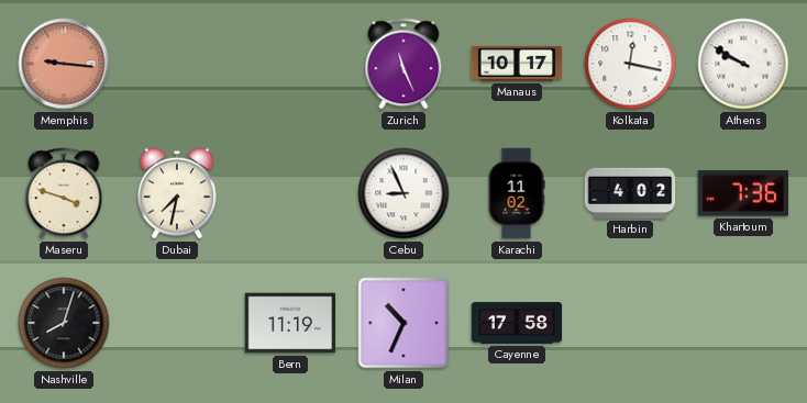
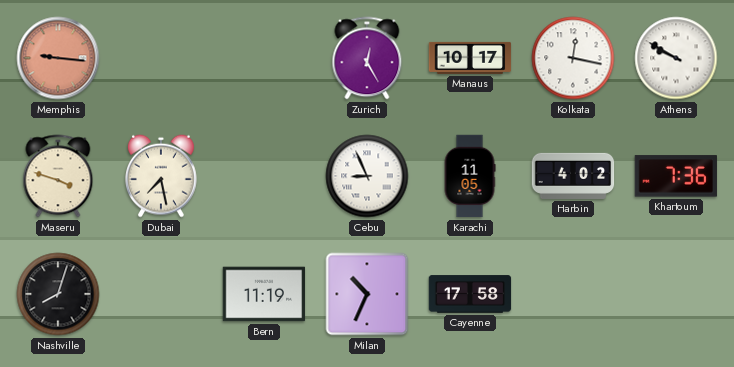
Zurich: 11:26 -> 12:25 (367, 58)
Dubai: 7:32 -> 7:28 (162, 176)
Karachi: 11:02 -> 11:05 (470, 176)
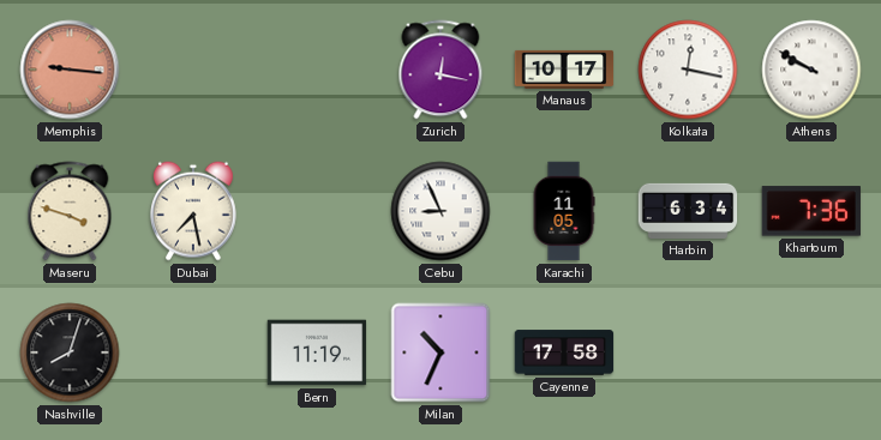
Zurich: 12:25 -> 12:17 (440, 70)
Harbin: 4:02 -> 6:34 (688, 211)
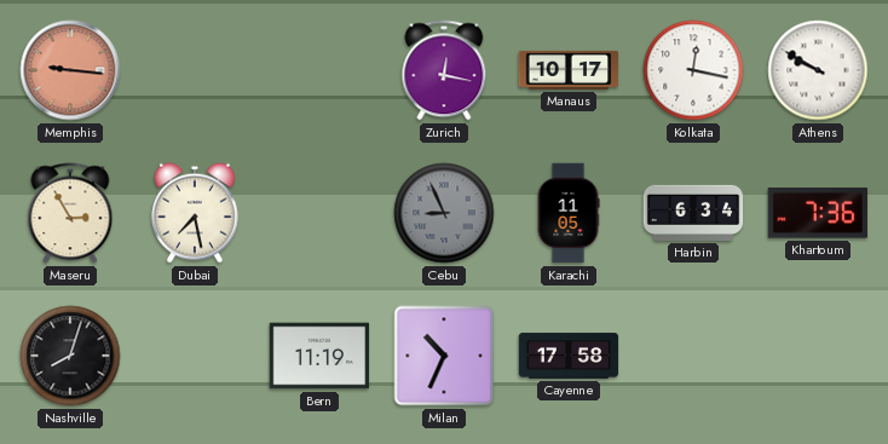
Maseru: 3:48 -> 2:55 (70, 213)
Cebu dial: white -> grey (444, 213)
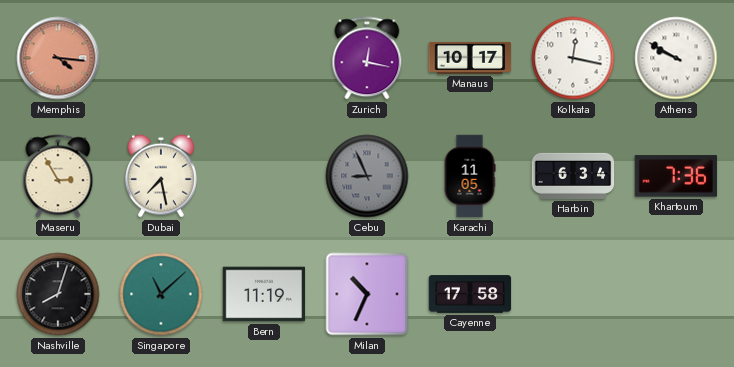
Memphis: 9:16 -> 4:16 (58, 58)
Singapore: none -> 11:08 (161, 294)
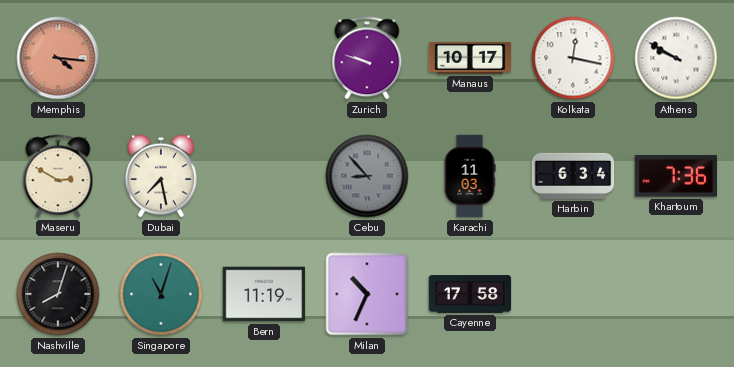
Zurich: 12:17 -> 9:48 (367, 58)
Maseru: 2:55 -> 2:50 (58, 176)
Cebu: 8:56 -> 8:53 (367, 176)
Karachi: 11:05 -> 11:03 (470, 176)
Singapore: 11:08 -> 11:03 (161, 294)
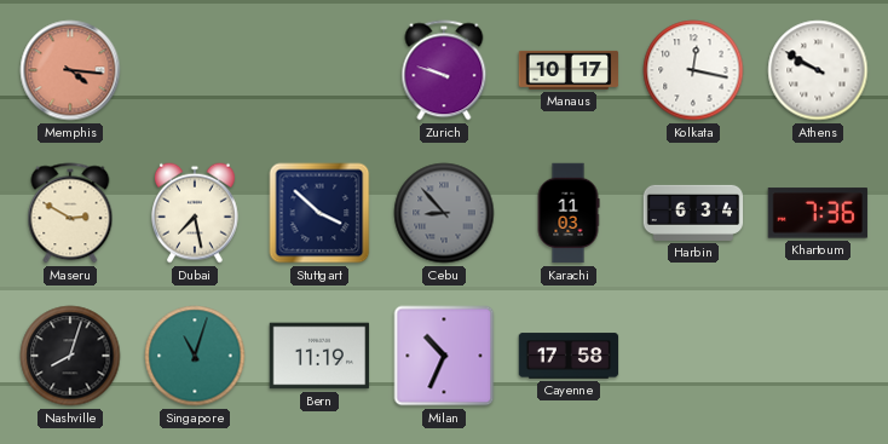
Stuttgart: none -> 3:52 (319, 213)
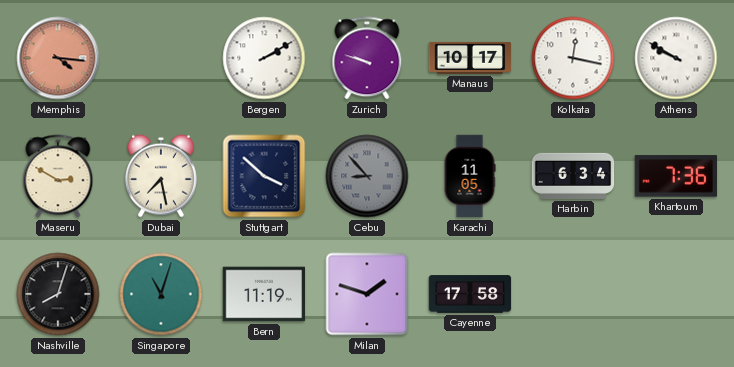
Bergen: none -> 2:10 (264, 58)
Karachi: 11:03 -> 11:05 (470, 176)
Milan: 10:34 -> 1:48 (367, 294)
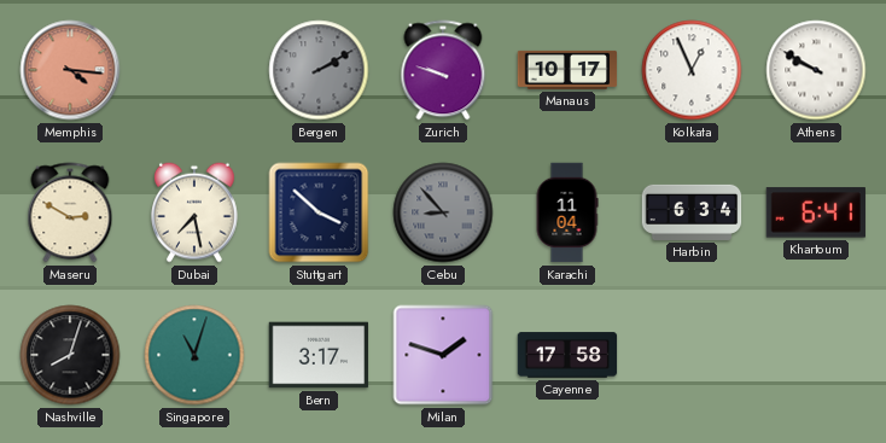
Bergen dial: white -> grey (319, 70)
Kolkata: 12:17 -> 12:56 (692, 70)
Karachi: 11:05 -> 11:04 (567, 212)
Khartoum: 7:36 -> 6:41 (815, 212)
Bern: 11:19 -> 3:17 (319, 355)
